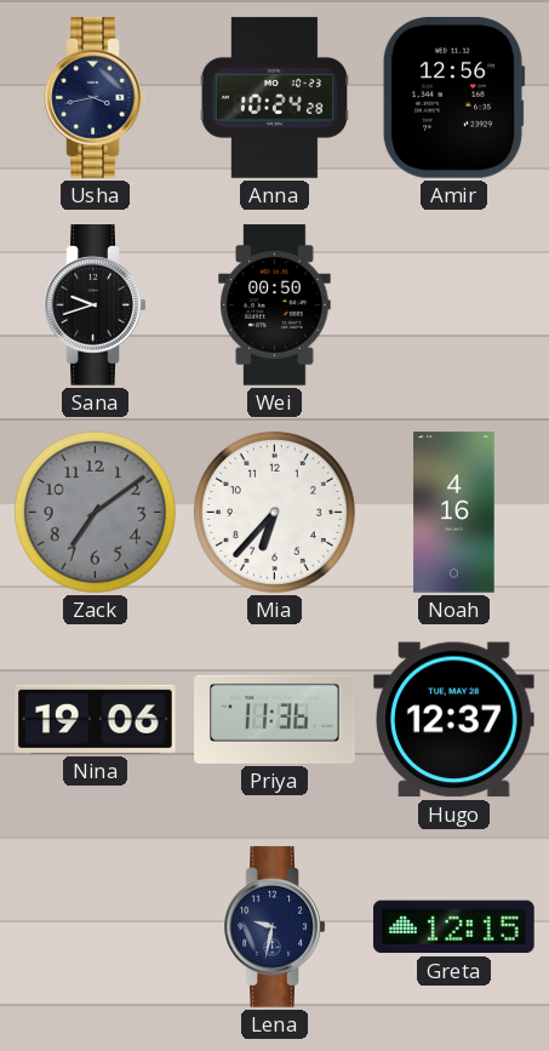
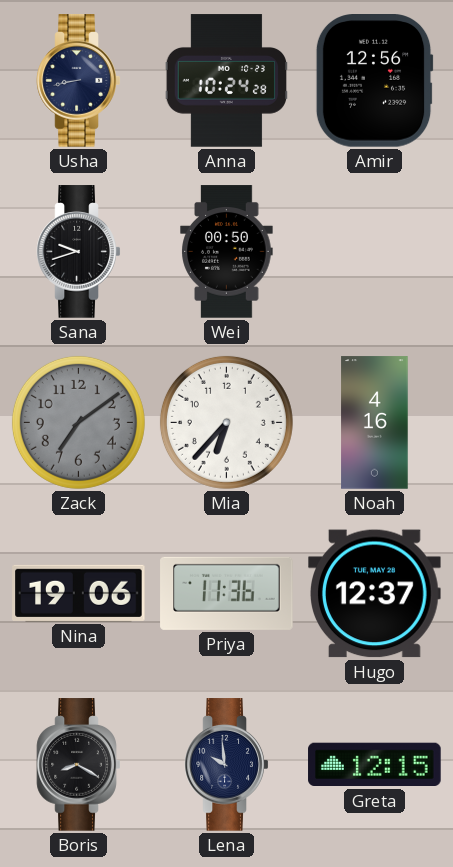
Usha: 3:43 -> 8:43 (79, 81)
Boris: none -> 8:20 (79, 765)
Lena: 9:32 -> 9:59 (227, 765)
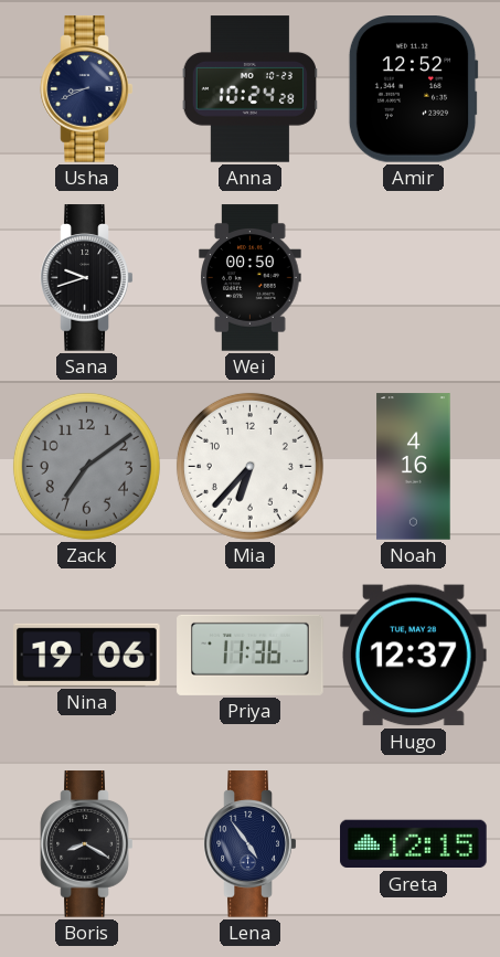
Usha: 8:43 -> 8:41 (87, 89)
Amir: 12:56 -> 12:52 (413, 89)
Lena: 9:59 -> 4:54 (251, 844)
